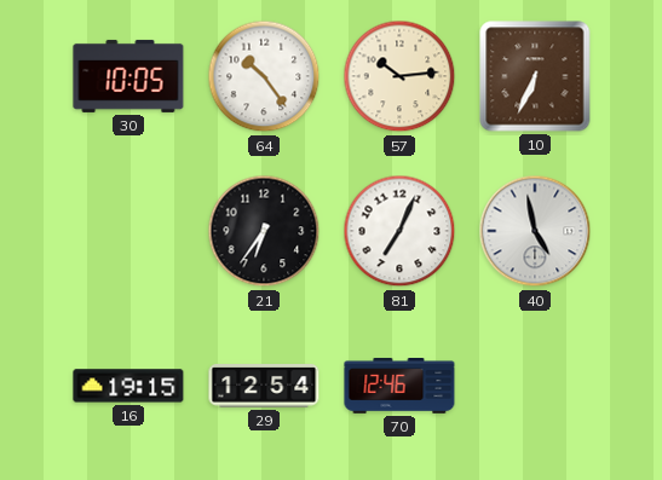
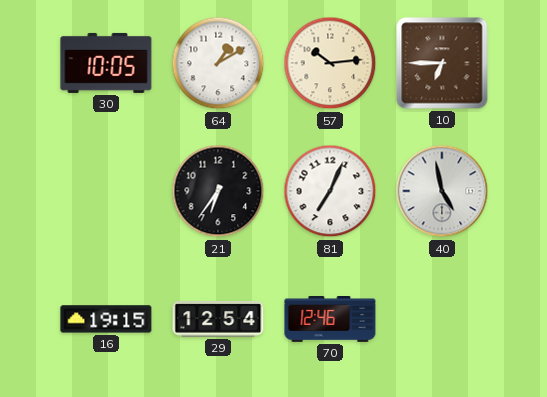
64: 10:24 -> 1:10 (218, 63)
10: 6:34 -> 6:45 (442, 63)
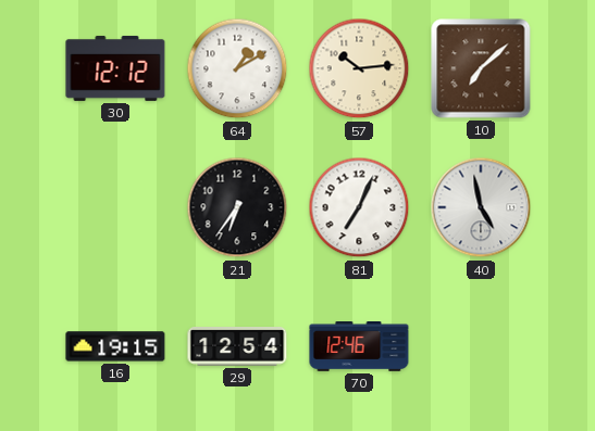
30: 10:05 -> 12:12 (115, 68)
10: 6:45 -> 7:08 (481, 68)
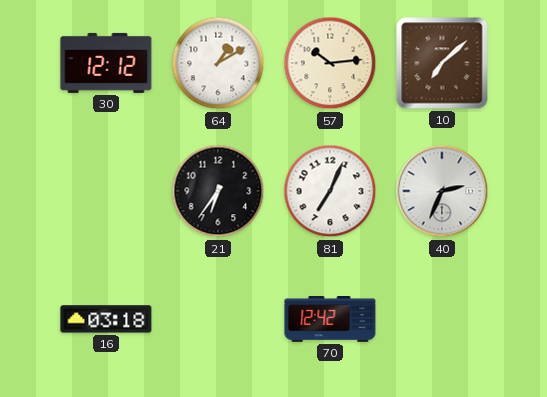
40: 4:58 -> 2:34 (442, 191)
16: 19:15 -> 03:18 (106, 319)
29: 12:54 -> none (237, 347)
70: 12:46 -> 12:42 (330, 320)
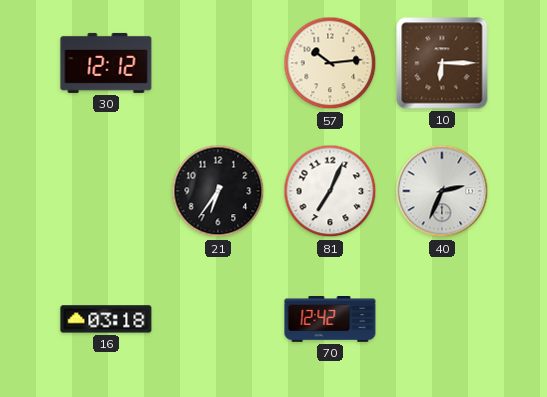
64: 1:10 -> none (218, 63)
10: 7:08 -> 6:15 (442, 63)
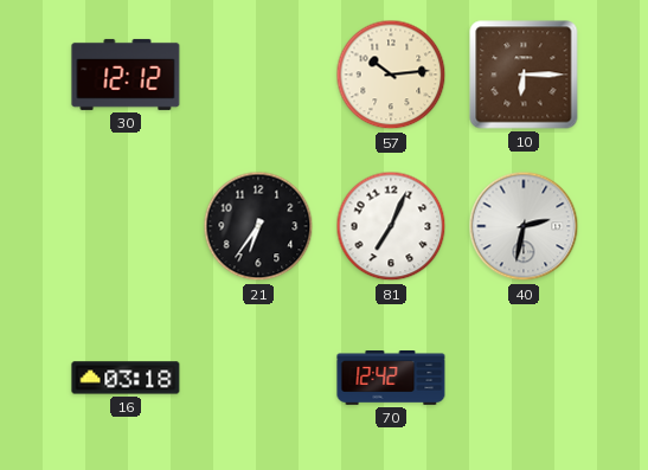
40: 2:34 -> 2:32 (524, 226)
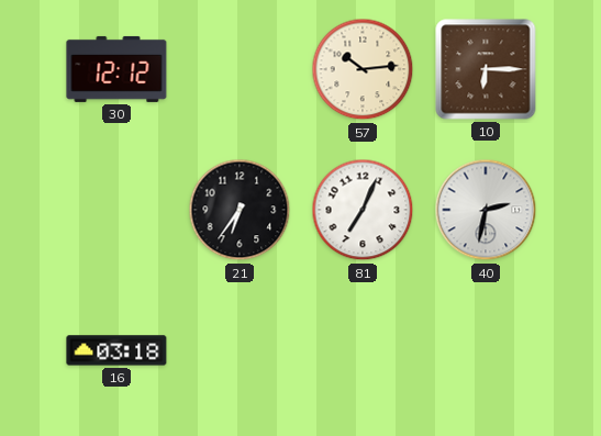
70: 12:42 -> none (391, 379)
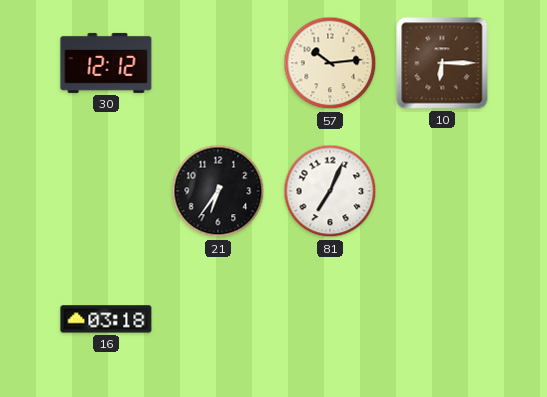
40: 2:32 -> none (486, 210)
